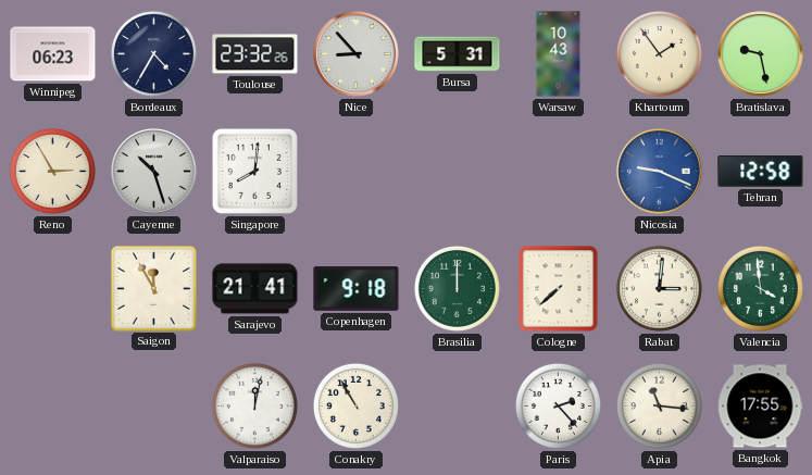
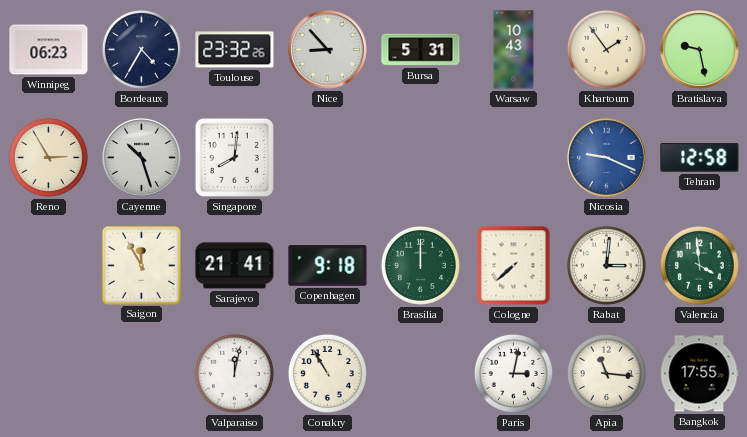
Paris: 2:23 -> 3:02 (513, 373)
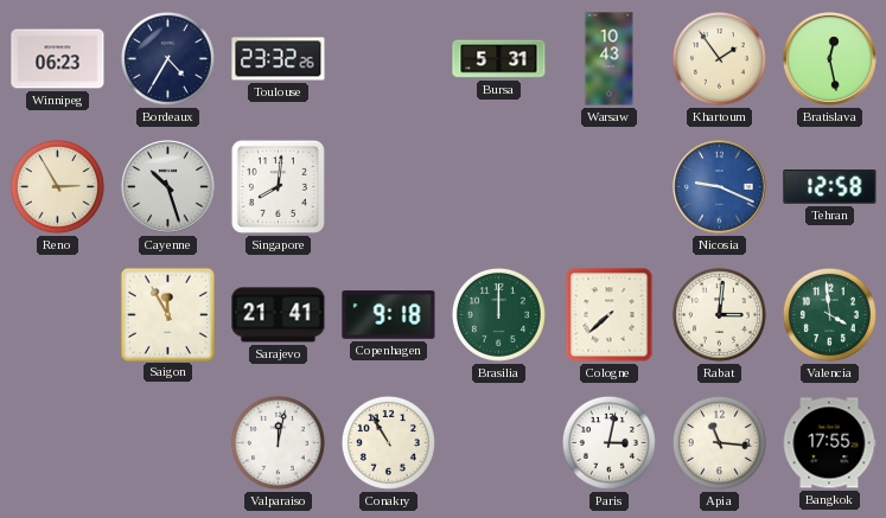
Nice: 8:53 -> none (328, 50)
Bratislava: 9:28 -> 12:28 (830, 59)
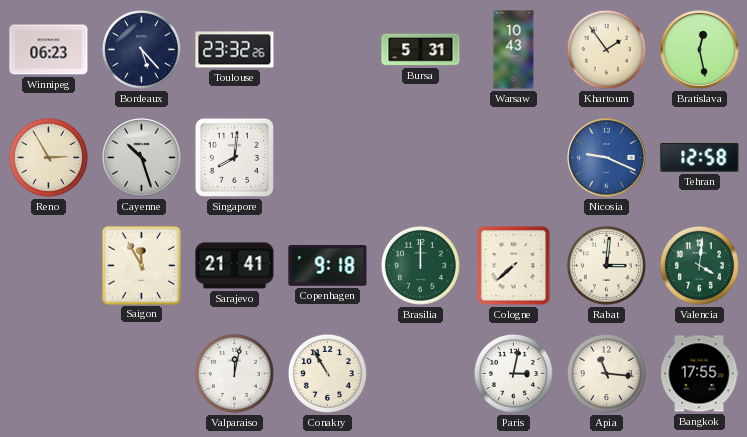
Bordeaux: 4:35 -> 5:23 (141, 49)
Valencia: 3:59 -> 4:01 (699, 265)
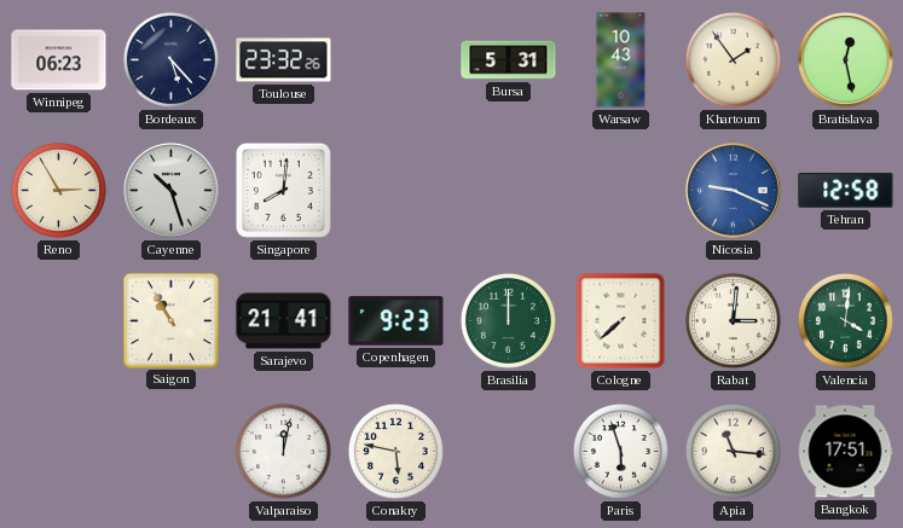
Saigon: 11:55 -> 10:55 (170, 320)
Copenhagen: 9:18 -> 9:23 (396, 321)
Conakry: 10:55 -> 5:47 (395, 451)
Paris: 3:02 -> 5:57 (620, 451)
Bangkok: 17:55 -> 17:51 (845, 452)
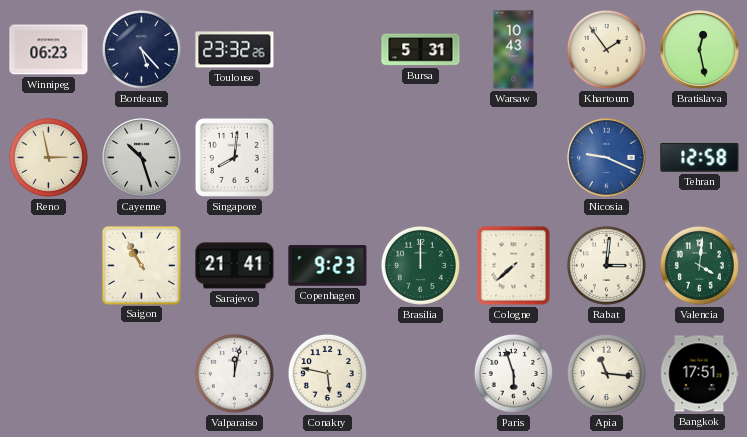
Reno: 2:55 -> 2:58 (48, 157)
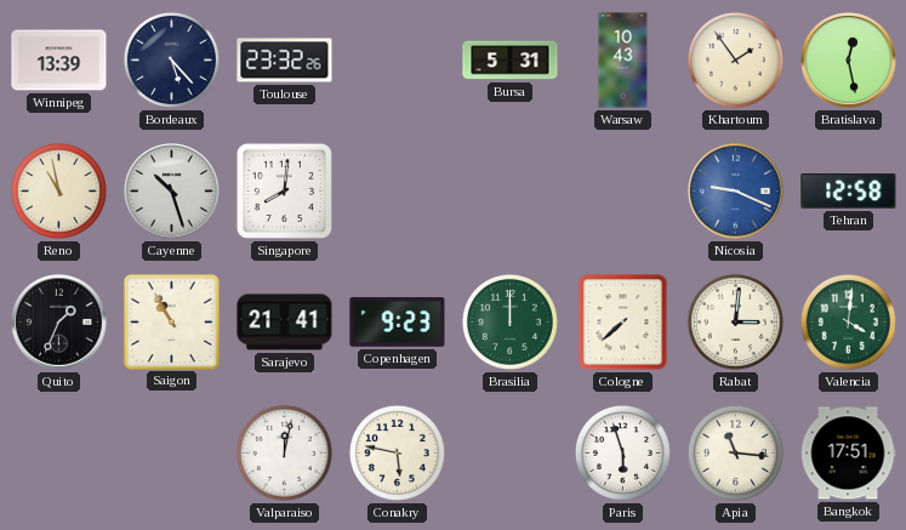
Winnipeg: 06:23 -> 13:39 (59, 61)
Reno: 2:58 -> 10:58 (58, 190)
Quito: none -> 1:34 (59, 323)
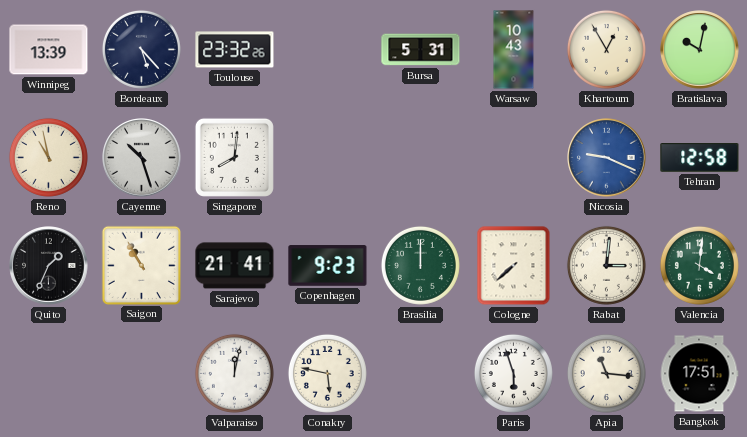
Khartoum: 1:54 -> 12:55 (606, 49)
Bratislava: 12:28 -> 10:02 (700, 50)
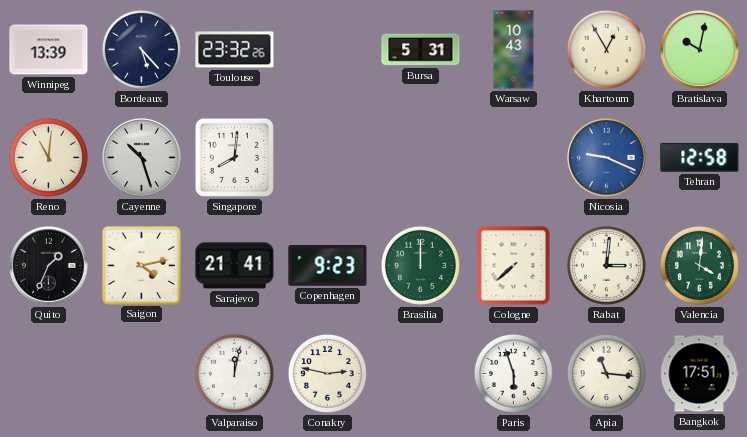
Reno: 10:58 -> 11:01 (48, 157)
Saigon: 10:55 -> 4:13 (141, 265)
Conakry: 5:47 -> 2:47 (327, 373)
